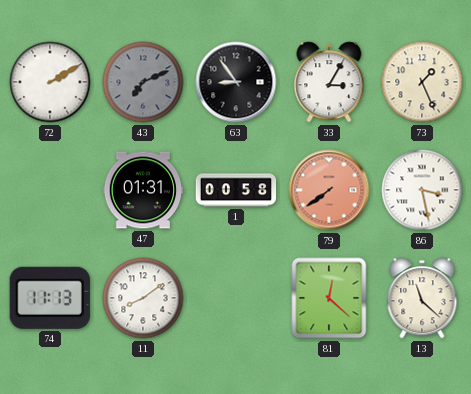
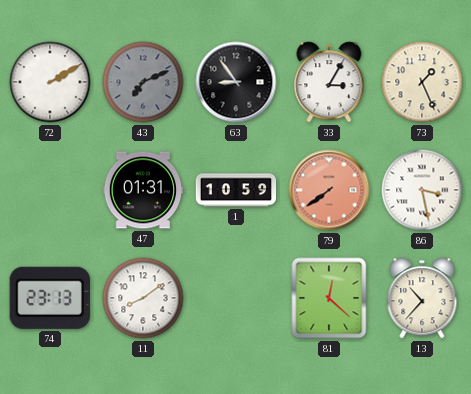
1: 00:58 -> 10:59 (236, 190)
74: 11:13 -> 23:13 (50, 298)
13: 11:22 -> 10:37 (422, 298)
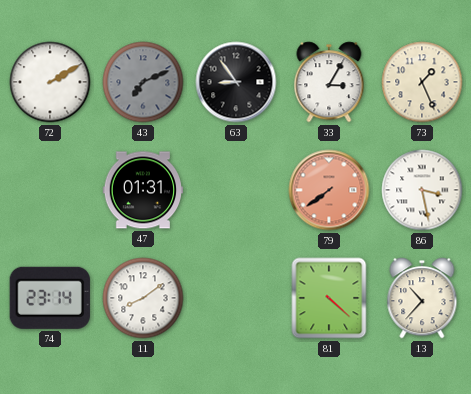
1: 10:59 -> none (236, 190)
74: 23:13 -> 23:14 (50, 298)
81: 12:22 -> 4:22 (329, 298)
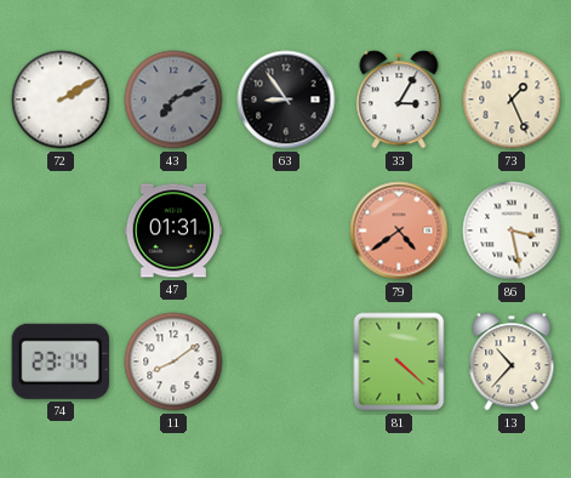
79: 7:39 -> 4:39 (399, 231)
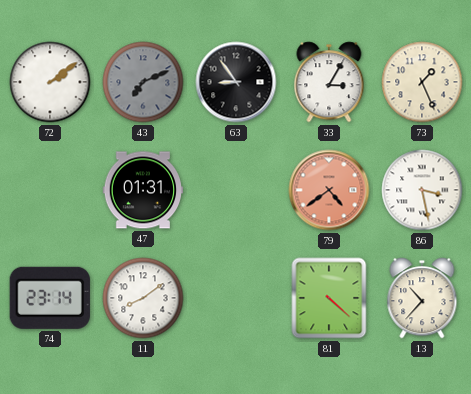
72: 2:10 -> 2:09 (50, 82)
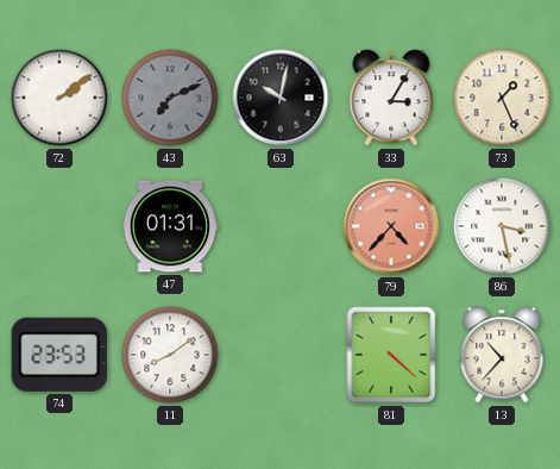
63: 8:54 -> 10:02 (281, 98)
79: 4:39 -> 4:37 (391, 226)
74: 23:14 -> 23:53 (59, 355)
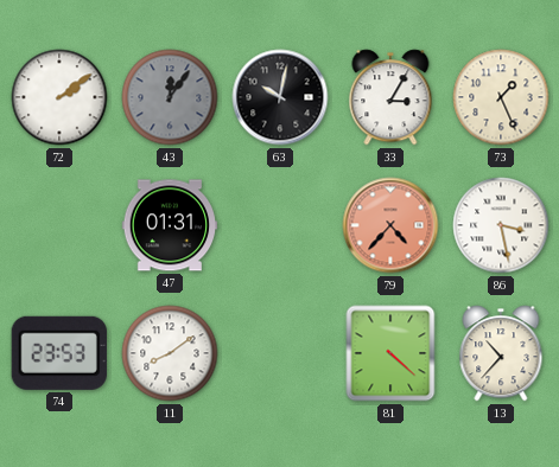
43: 7:11 -> 12:06 (170, 97)
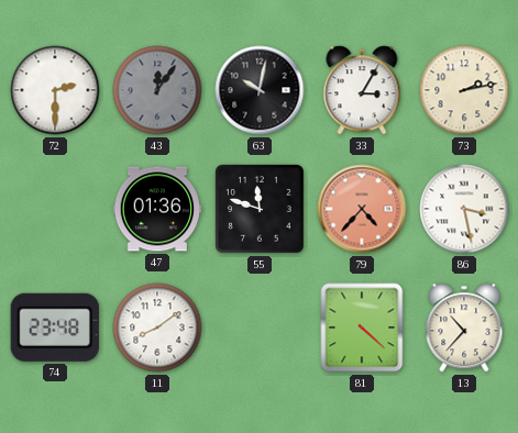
72: 2:09 -> 2:30 (55, 90)
73: 1:26 -> 2:13 (464, 90)
47: 01:31 -> 01:36 (157, 209)
55: none -> 11:48 (260, 209)
74: 23:53 -> 23:48 (55, 327)
